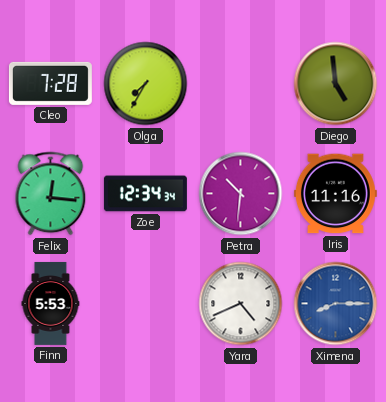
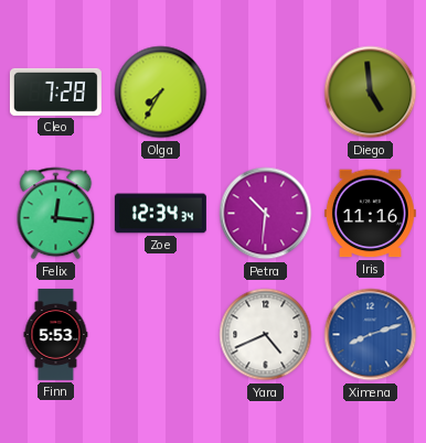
Ximena: 8:15 -> 8:12 (371, 335)
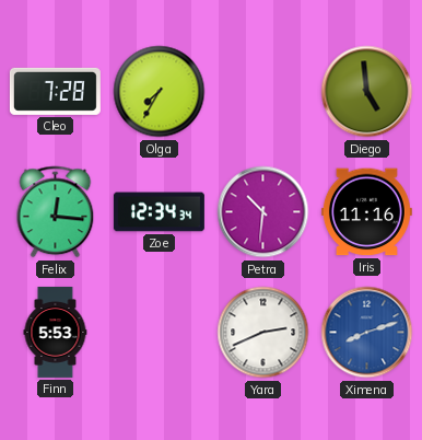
Yara: 4:41 -> 2:41 (263, 333)
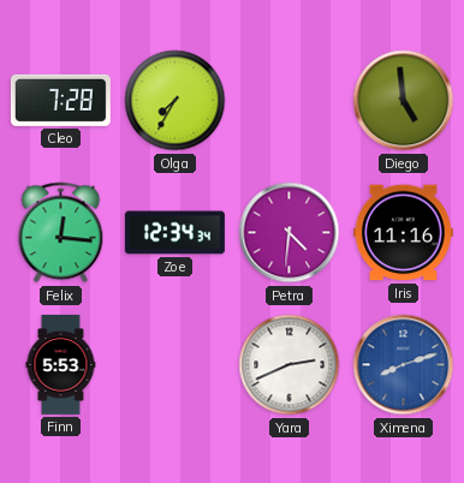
Petra: 10:31 -> 4:31 (290, 233)
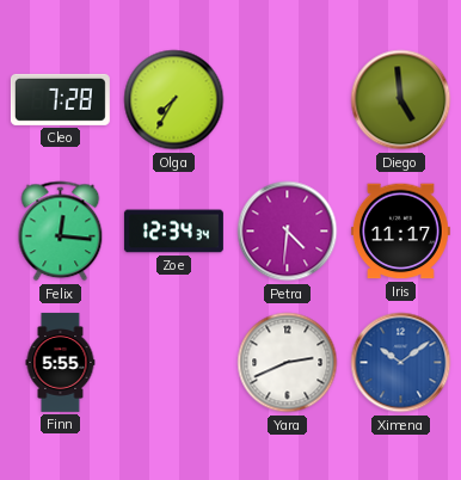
Iris: 11:16 -> 11:17 (400, 232)
Finn: 5:53 -> 5:55 (61, 362)
Ximena: 8:12 -> 10:09 (401, 363)
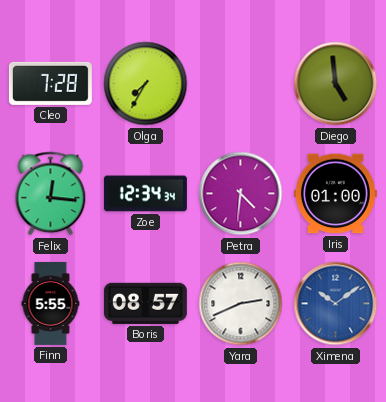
Iris: 11:17 -> 01:00 (335, 194)
Boris: none -> 08:57 (145, 303)
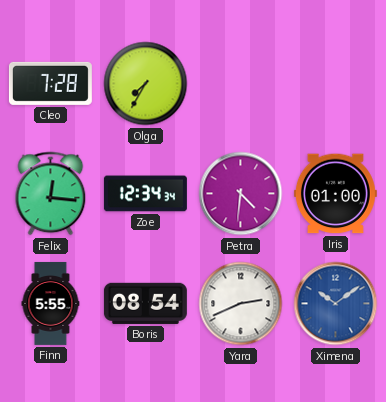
Diego: 4:59 -> none (336, 84)
Boris: 08:57 -> 08:54 (145, 303)
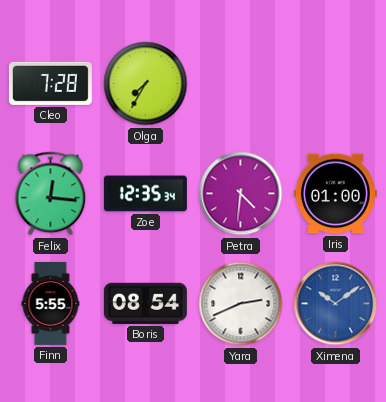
Zoe: 12:34 -> 12:35 (145, 194)
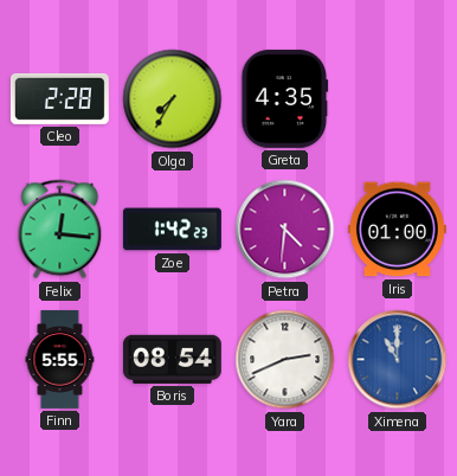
Cleo: 7:28 -> 2:28 (59, 98)
Greta: none -> 4:35 (285, 98)
Zoe: 12:35 -> 1:42 (172, 230)
Ximena: 10:09 -> 11:00 (398, 360)
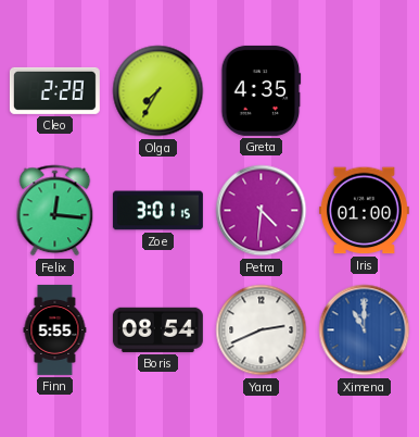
Zoe: 1:42 -> 3:01 (157, 211)
